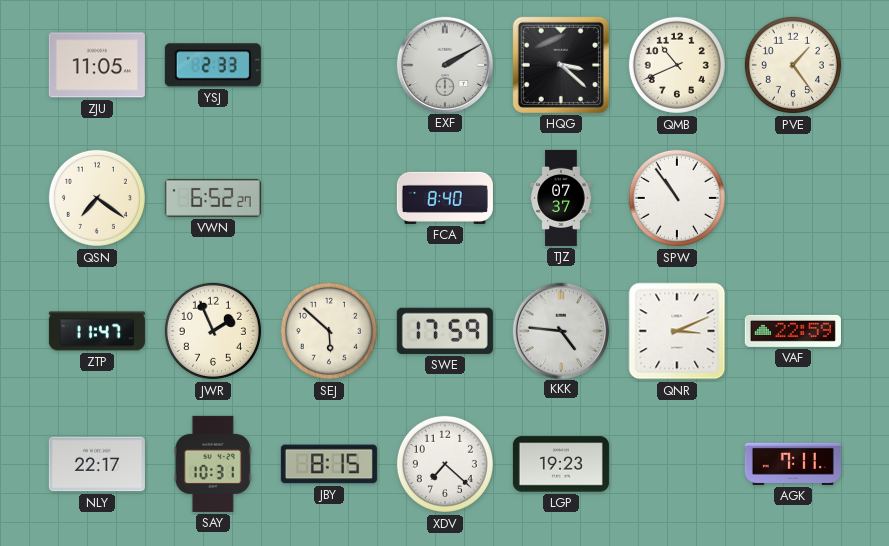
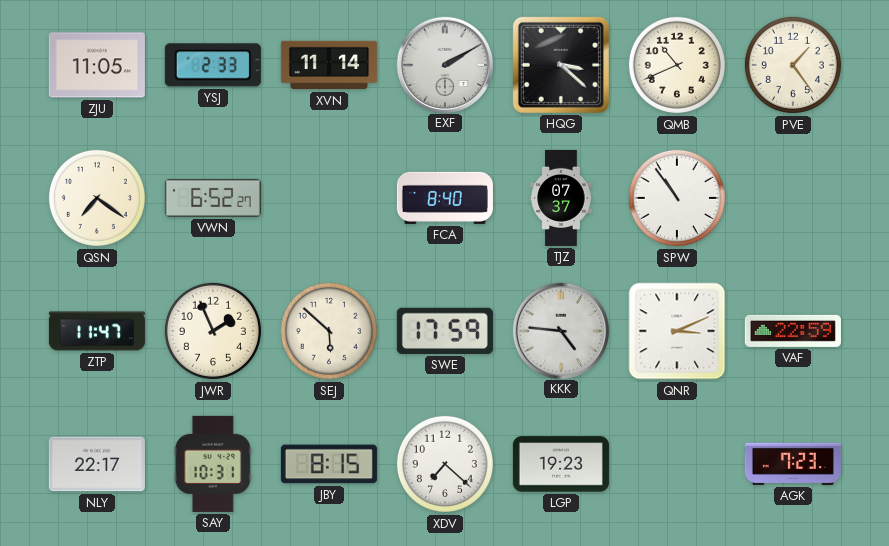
XVN: none -> 11:14 (329, 65)
AGK: 7:11 -> 7:23 (793, 464)
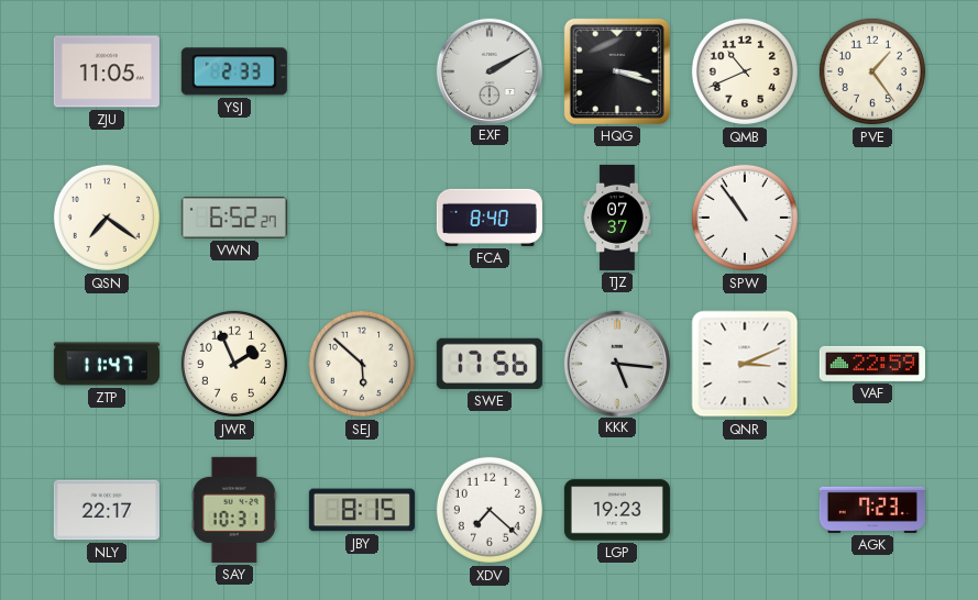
XVN: 11:14 -> none (329, 65)
HQG: 3:22 -> 3:18 (617, 71)
SWE: 17:59 -> 17:56 (490, 364)
KKK: 4:46 -> 5:16 (616, 363)
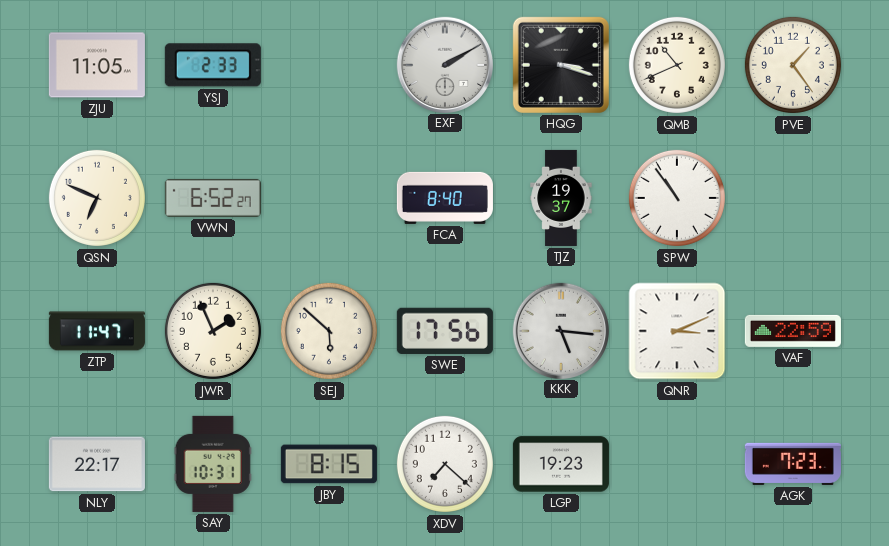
QSN: 7:21 -> 6:49 (97, 198)
TJZ: 07:37 -> 19:37 (561, 198)
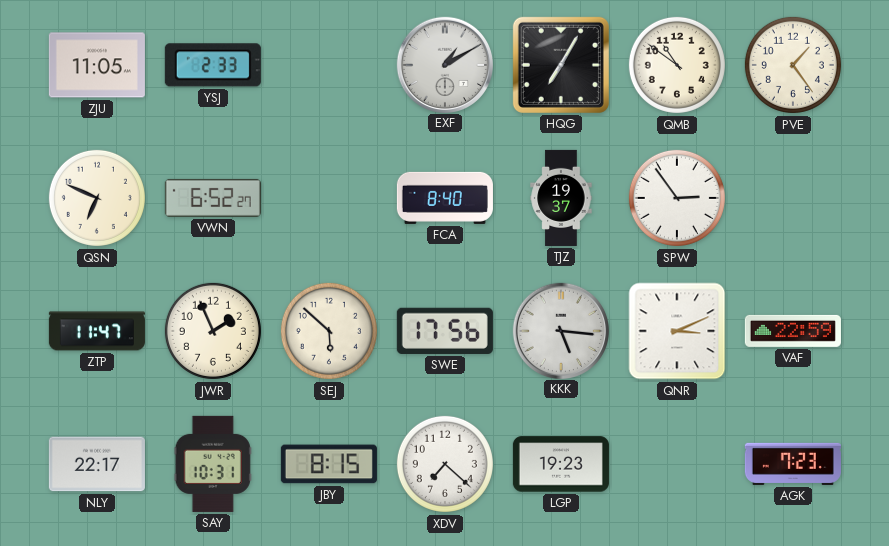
EXF: 2:10 -> 1:10 (444, 64)
HQG: 3:18 -> 7:05 (561, 65)
QMB: 10:41 -> 10:51 (677, 65)
SPW: 10:54 -> 2:54 (677, 198)
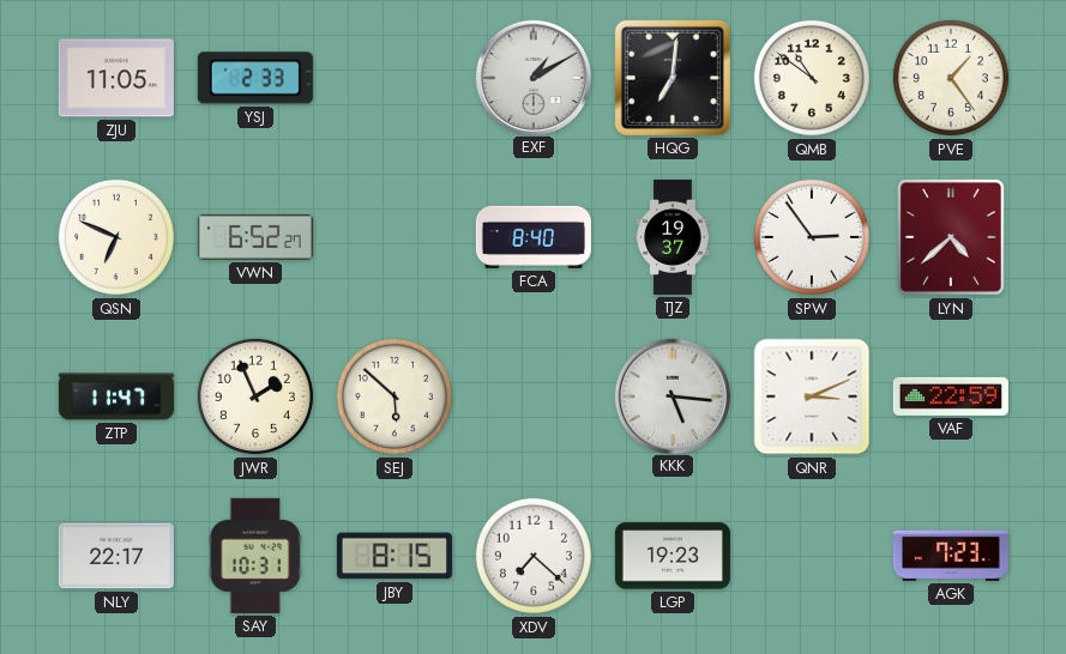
HQG: 7:05 -> 7:01 (673, 78)
LYN: none -> 4:38 (951, 237)
SWE: 17:56 -> none (445, 331)
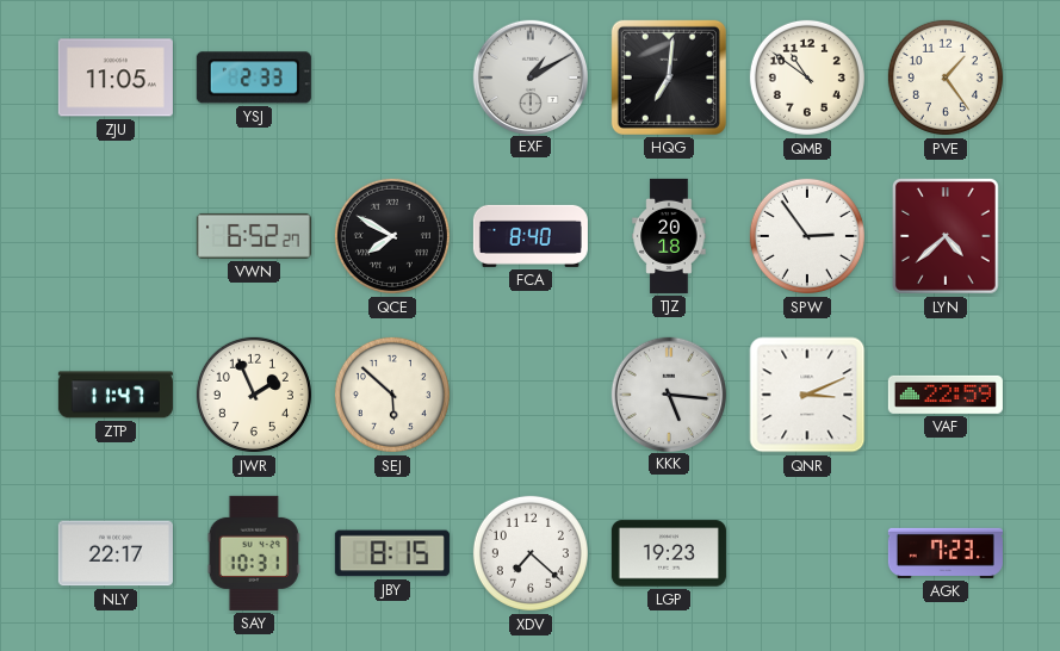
QSN: 6:49 -> none (116, 237)
QCE: none -> 7:50 (392, 236)
TJZ: 19:37 -> 20:18 (669, 236)
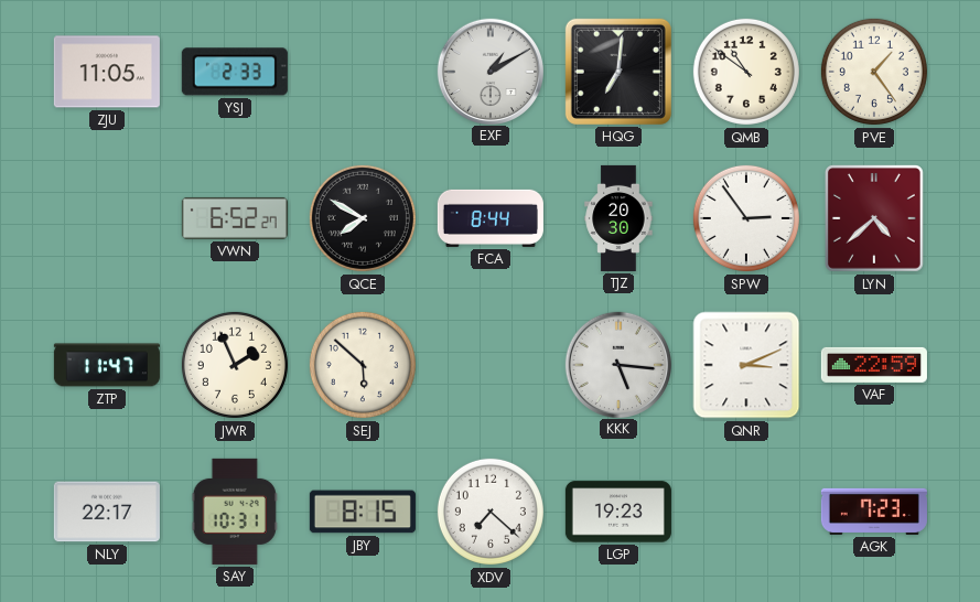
FCA: 8:40 -> 8:44 (491, 218)
TJZ: 20:18 -> 20:30 (618, 218)
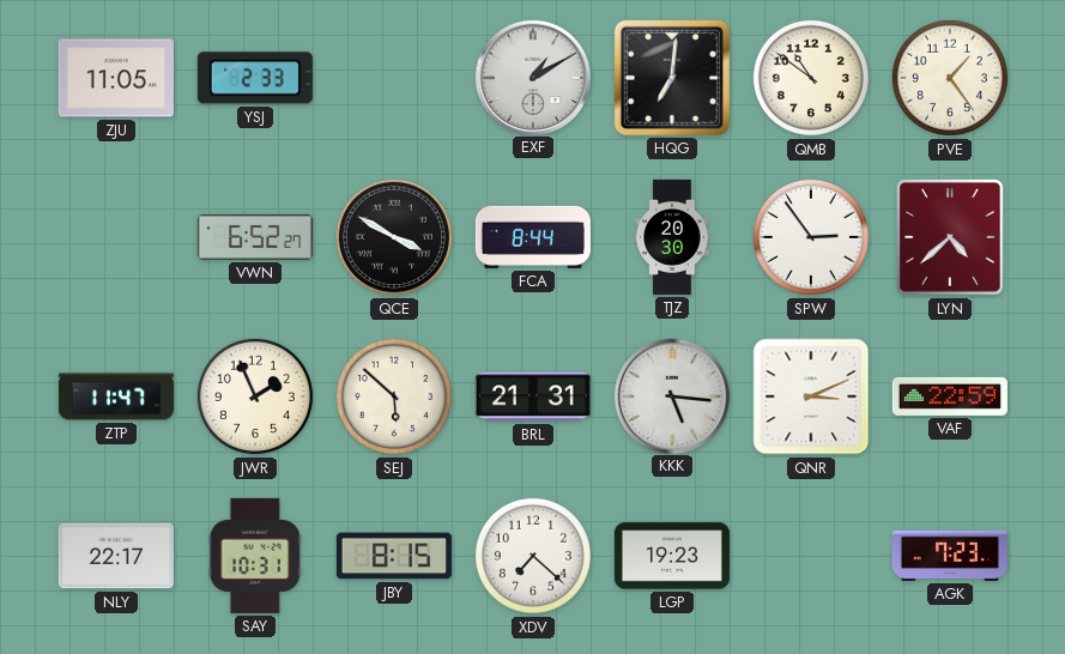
QCE: 7:50 -> 3:50 (394, 237)
BRL: none -> 21:31 (533, 396)
